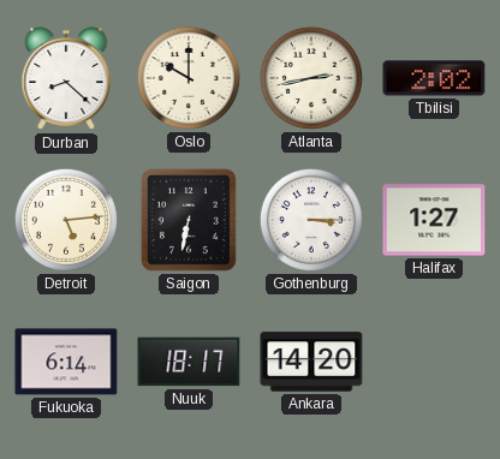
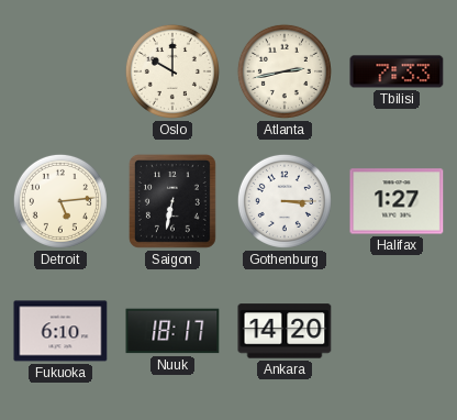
Durban: 8:22 -> none (66, 79)
Tbilisi: 2:02 -> 7:33 (397, 71)
Fukuoka: 6:14 -> 6:10 (60, 331)
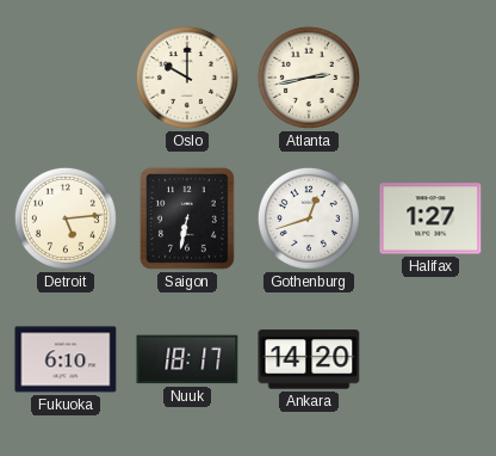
Tbilisi: 7:33 -> none (397, 71)
Gothenburg: 3:15 -> 12:42 (309, 218)
